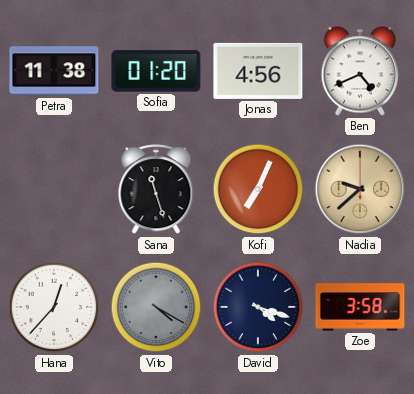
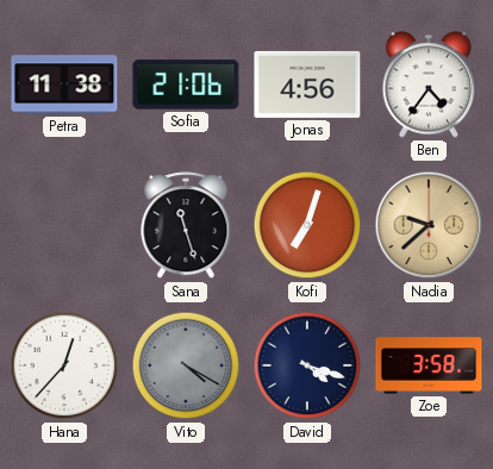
Sofia: 01:20 -> 21:06 (186, 85)
Ben: 4:41 -> 4:36 (429, 85)
Kofi: 7:04 -> 7:03 (307, 225)
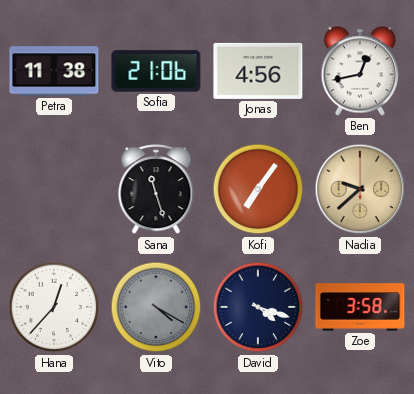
Ben: 4:36 -> 12:43 (360, 71)
Kofi: 7:03 -> 7:06 (258, 189)
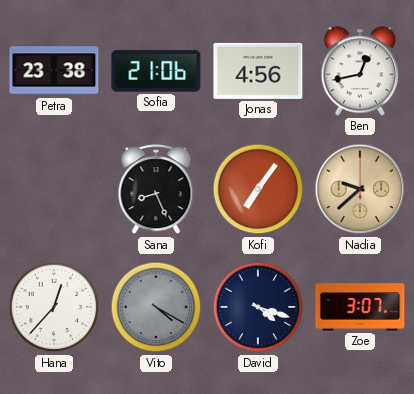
Petra: 11:38 -> 23:38 (54, 71)
Sana: 11:27 -> 8:26 (156, 190)
Zoe: 3:58 -> 3:07 (360, 307)
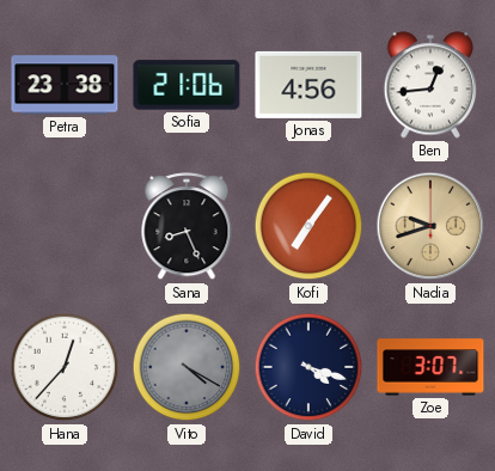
Ben: 12:43 -> 12:44 (430, 85)
Nadia: 9:38 -> 9:42 (430, 226)
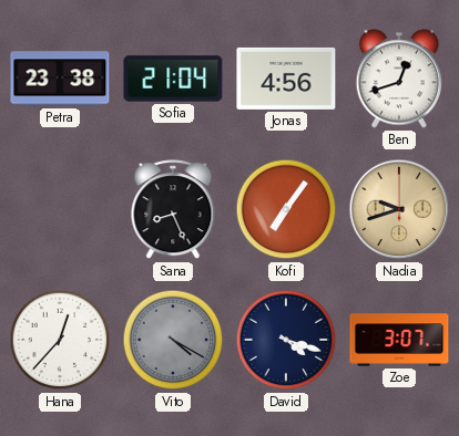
Sofia: 21:06 -> 21:04 (173, 79)
Ben: 12:44 -> 12:42 (399, 79)
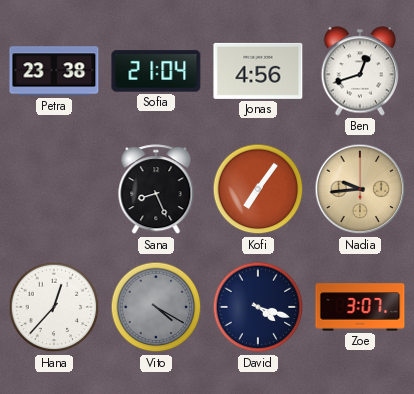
Nadia: 9:42 -> 9:44 (360, 189)
